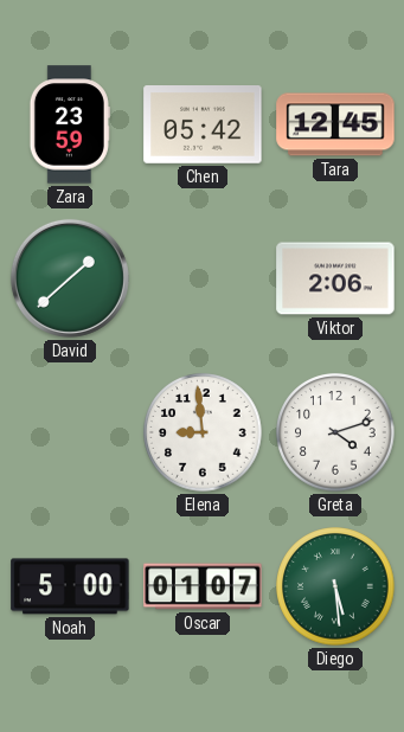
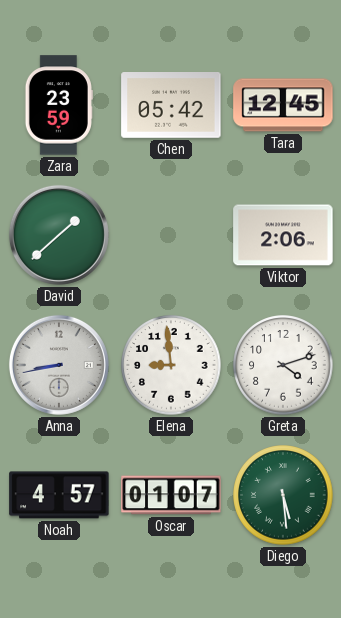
Anna: none -> 8:43 (59, 365)
Noah: 5:00 -> 4:57 (59, 495)
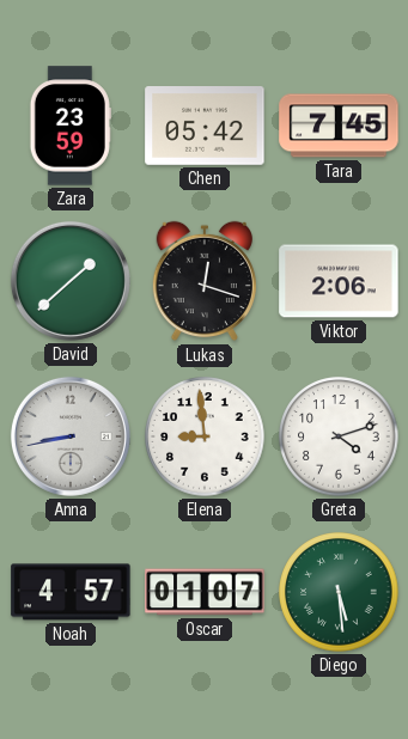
Tara: 12:45 -> 7:45 (339, 126)
Lukas: none -> 12:18 (205, 281)
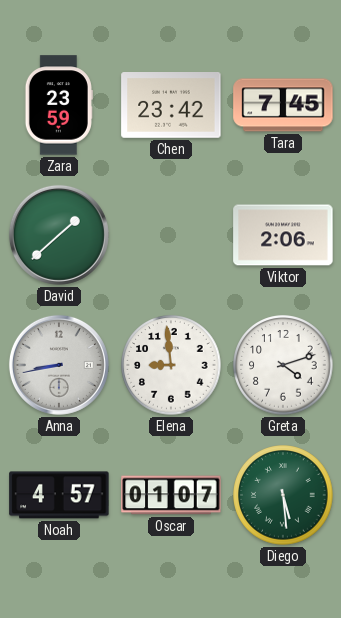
Chen: 05:42 -> 23:42 (171, 106)
Lukas: 12:18 -> none (205, 281)
